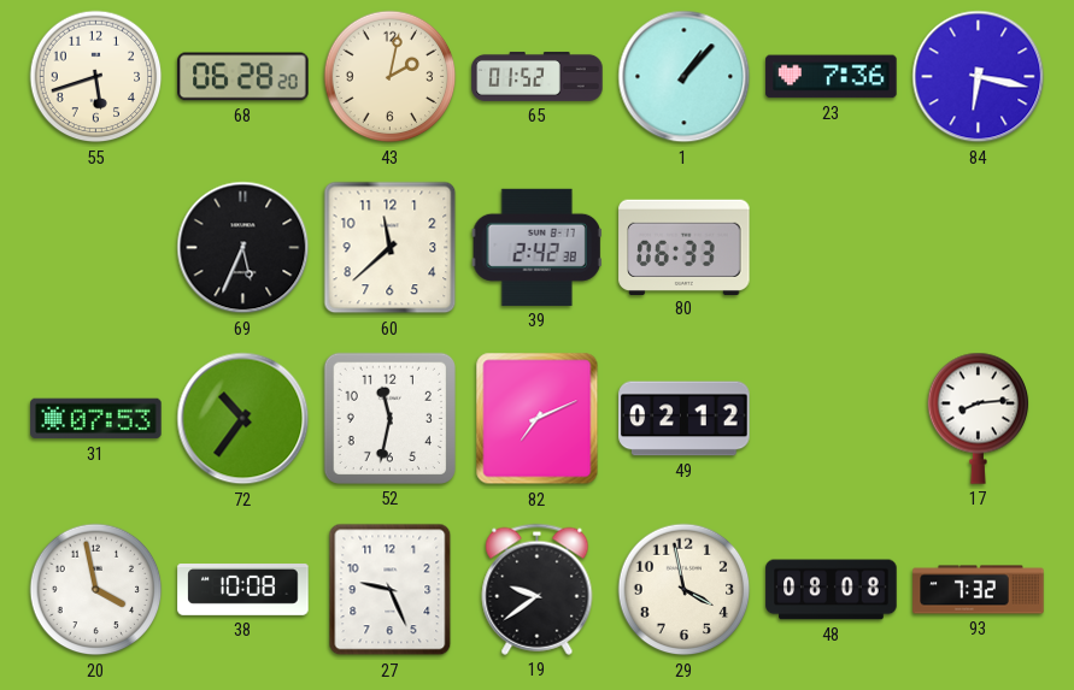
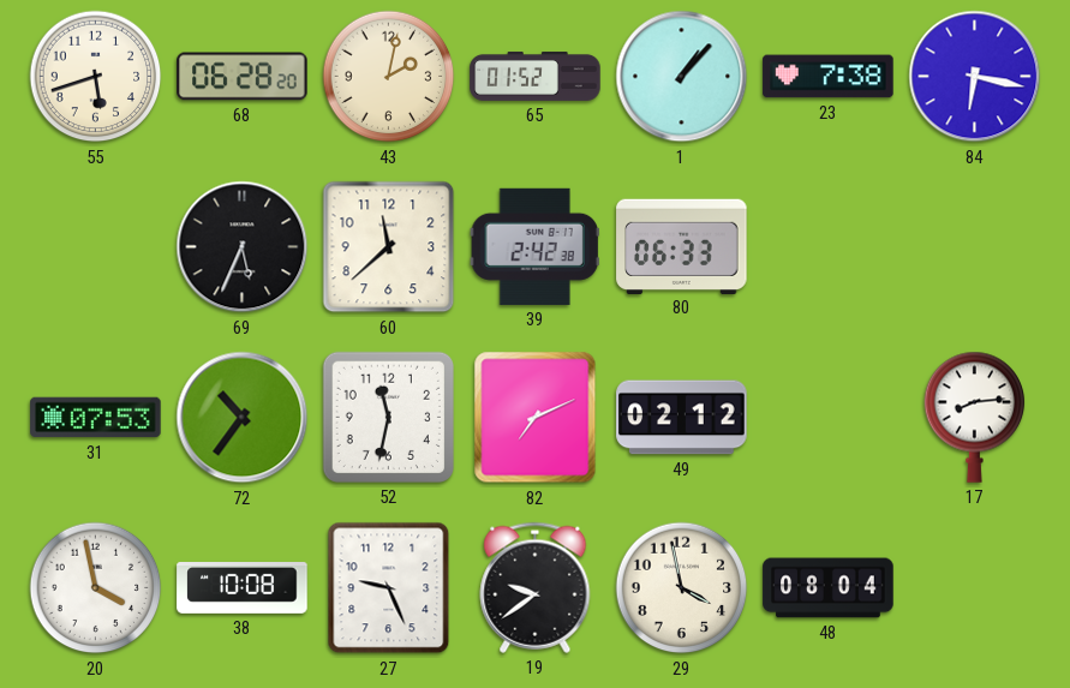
23: 7:36 -> 7:38 (829, 77)
48: 08:08 -> 08:04 (829, 588)
93: 7:32 -> none (979, 590)
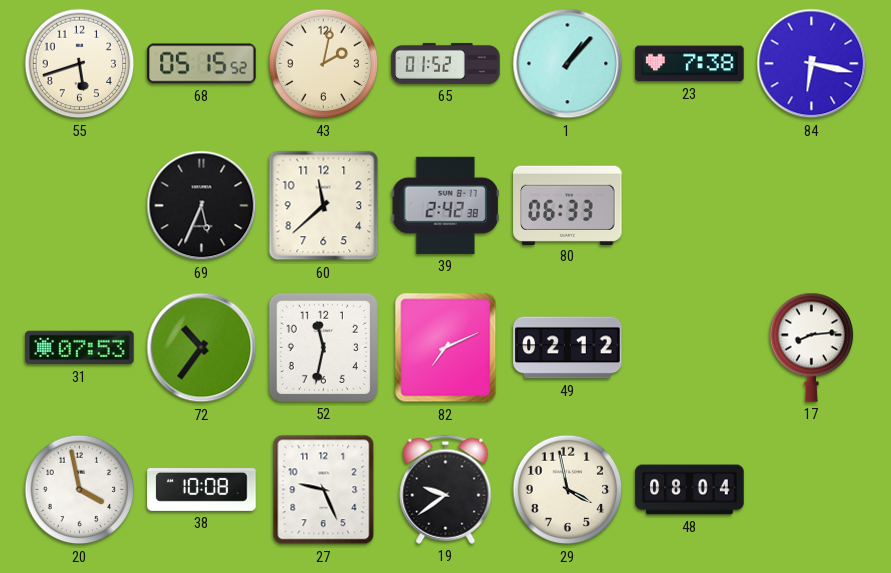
68: 06:28 -> 05:15 (202, 64)
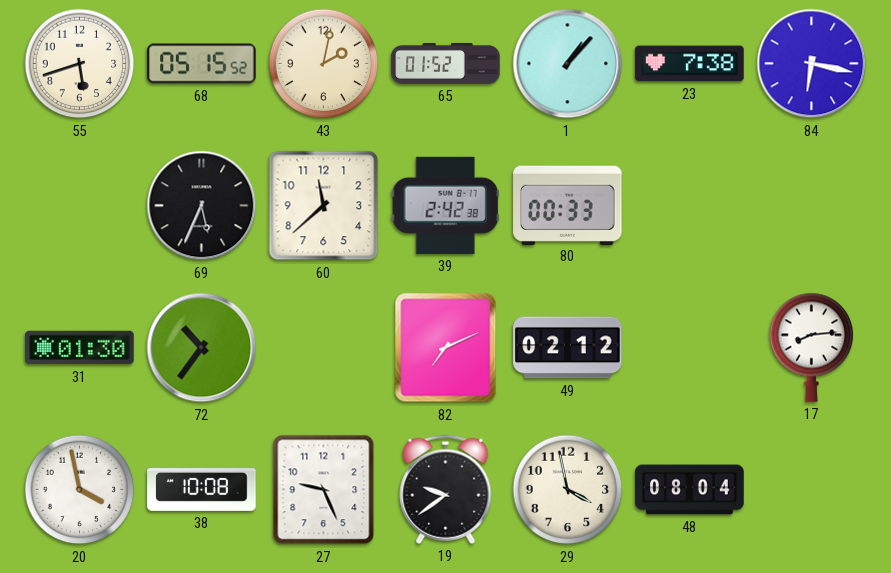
80: 06:33 -> 00:33 (568, 205)
31: 07:53 -> 01:30 (80, 348)
52: 11:32 -> none (323, 347)
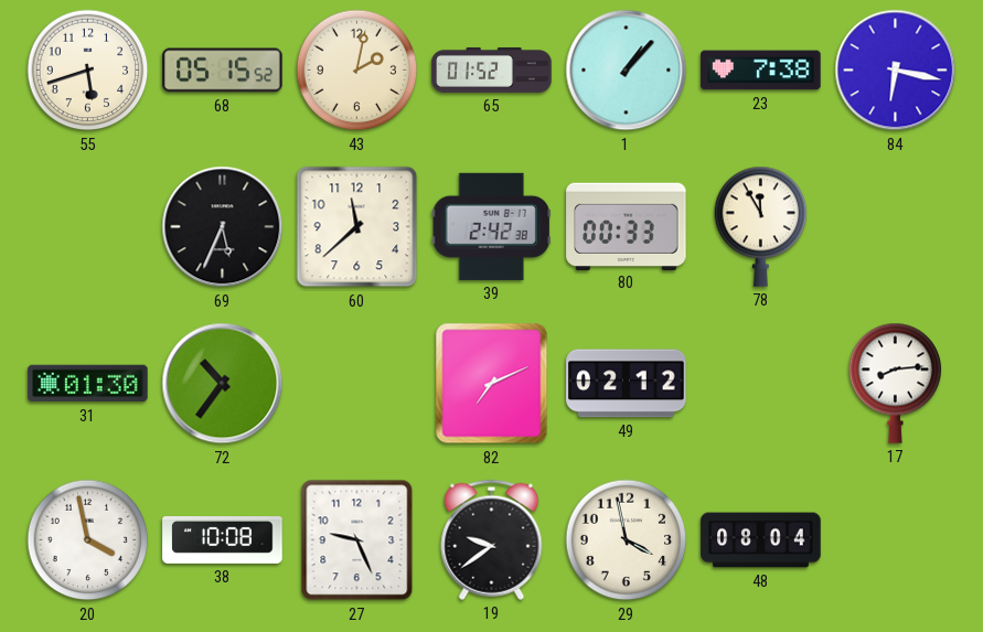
78: none -> 11:55 (761, 226)
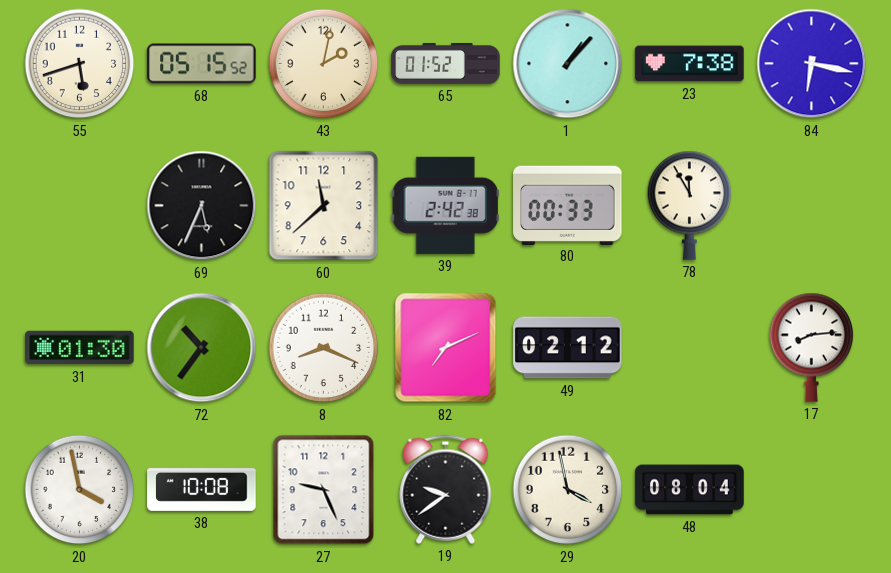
8: none -> 8:19 (324, 348)
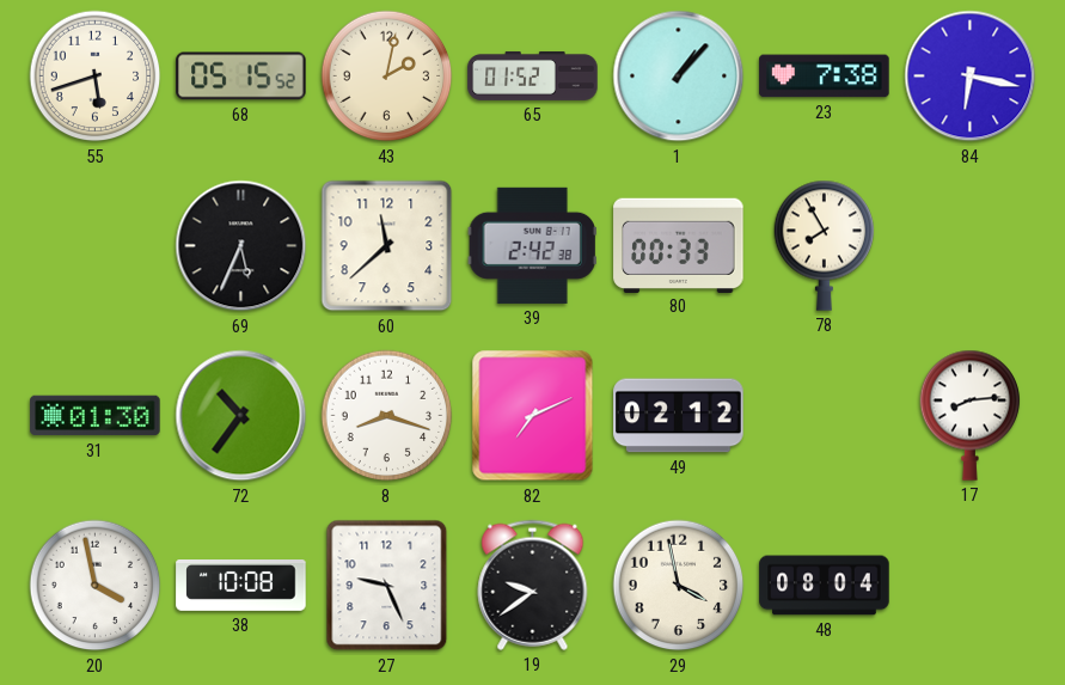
78: 11:55 -> 7:55 (825, 245)
8: 8:19 -> 8:18 (387, 416)
